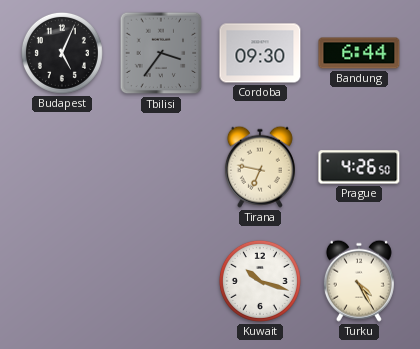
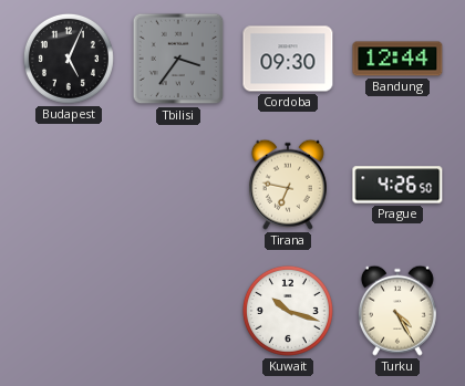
Bandung: 6:44 -> 12:44 (397, 59)
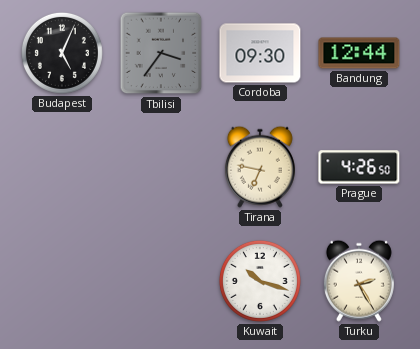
Turku: 4:25 -> 2:25 (359, 281)
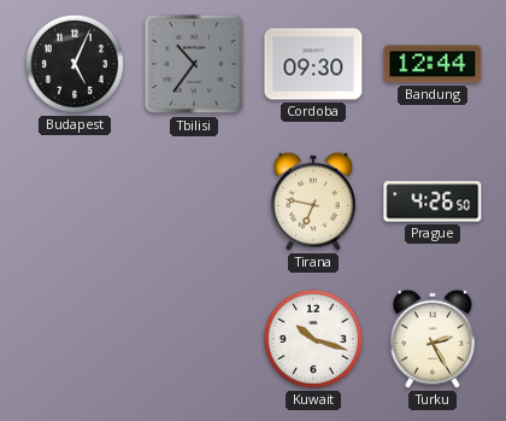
Tbilisi: 3:36 -> 10:36 (194, 64)
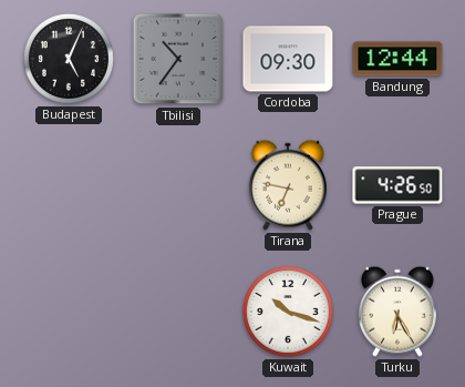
Turku: 2:25 -> 6:25 (397, 312)
